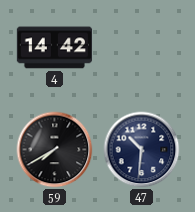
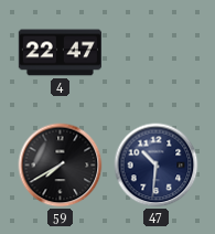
4: 14:42 -> 22:47 (60, 53)
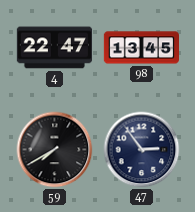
98: none -> 13:45 (141, 48)
47: 10:31 -> 2:54 (142, 150)
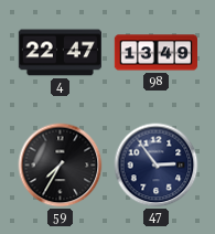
98: 13:45 -> 13:49 (155, 53)
59: 7:40 -> 7:35 (61, 166)
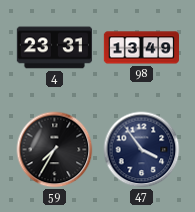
4: 22:47 -> 23:31 (54, 48)
47: 2:54 -> 3:54 (142, 150)
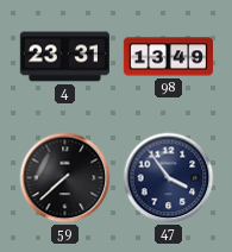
59: 7:35 -> 7:38 (65, 178)
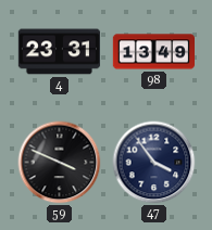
59: 7:38 -> 3:49 (60, 163)
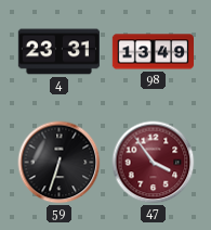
59: 3:49 -> 6:33 (60, 163)
47 dial: navy -> burgundy (154, 163)
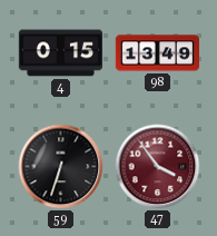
4: 23:31 -> 0:15 (60, 53)
